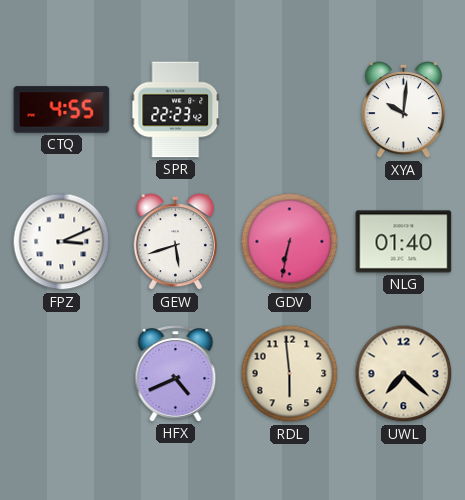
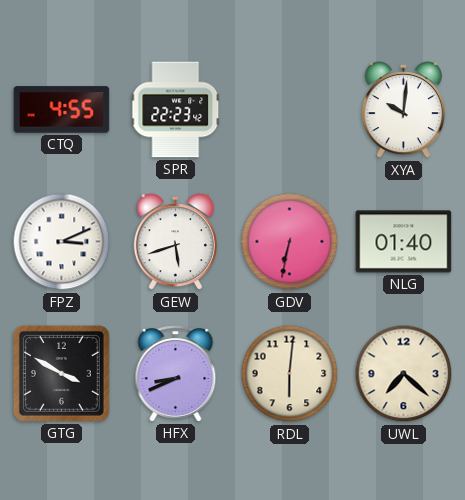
GTG: none -> 3:50 (61, 373)
HFX: 4:41 -> 8:41 (176, 374)
RDL: 5:59 -> 6:01 (290, 374)
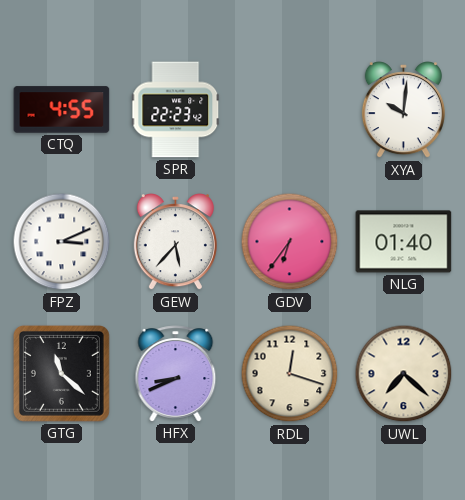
GEW: 5:42 -> 5:37 (175, 242)
GDV: 6:32 -> 6:36 (290, 242)
GTG: 3:50 -> 11:22 (61, 373)
RDL: 6:01 -> 12:18 (290, 374)
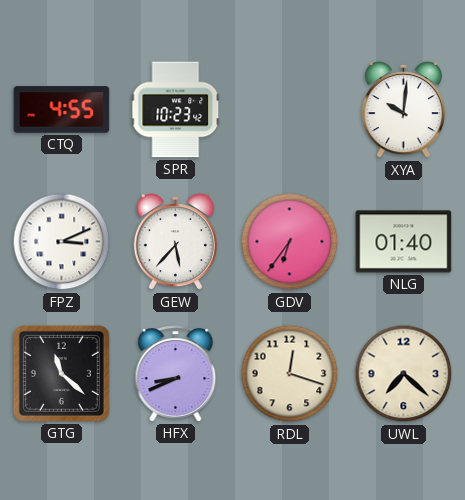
SPR: 22:23 -> 10:23 (176, 110)
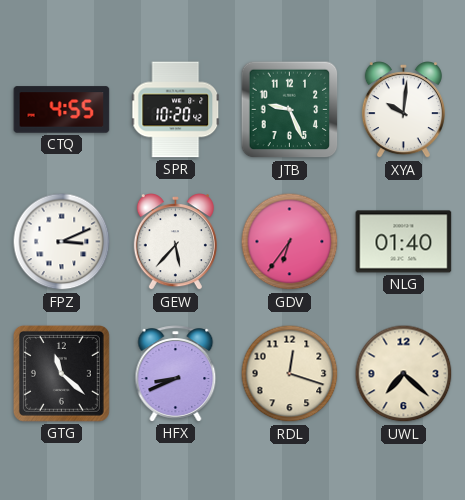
SPR: 10:23 -> 10:20 (176, 110)
JTB: none -> 9:26 (290, 110)
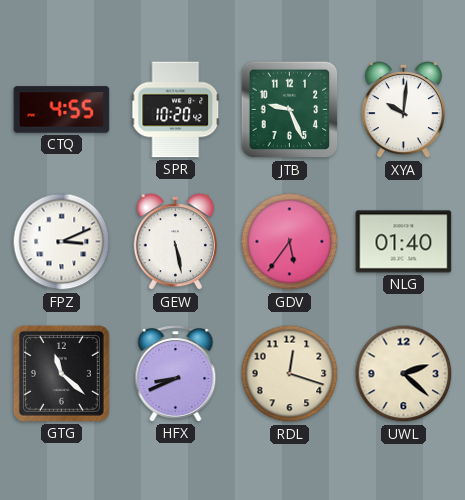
GEW: 5:37 -> 5:28 (175, 242)
GDV: 6:36 -> 5:36 (290, 242)
UWL: 7:22 -> 2:22 (404, 374)
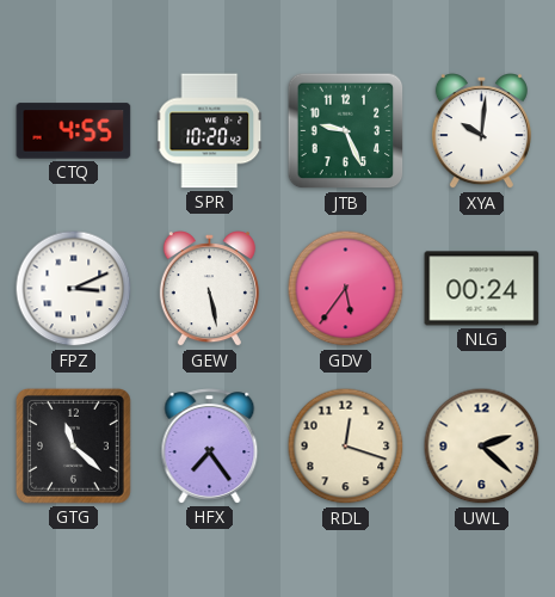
NLG: 01:40 -> 00:24 (482, 289)
HFX: 8:41 -> 7:24 (210, 447)
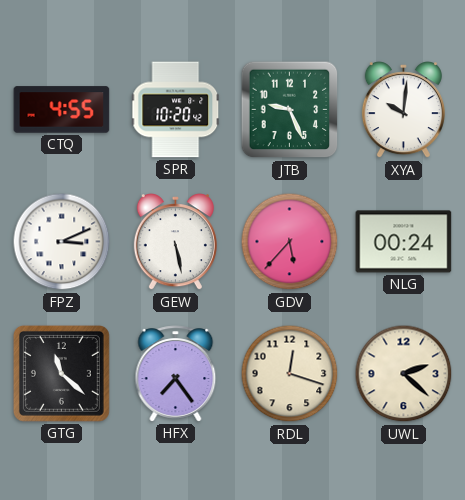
GDV: 5:36 -> 5:37 (290, 242)
